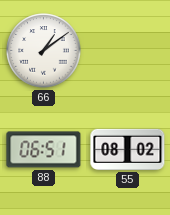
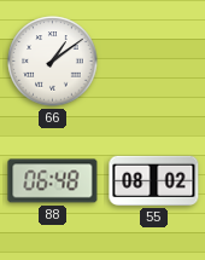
88: 06:51 -> 06:48 (53, 181)
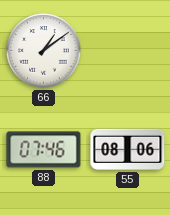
88: 06:48 -> 07:46 (44, 150)
55: 08:02 -> 08:06 (128, 149)
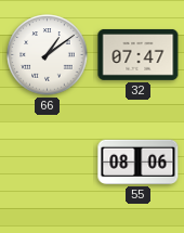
32: none -> 07:47 (139, 55)
88: 07:46 -> none (44, 150)
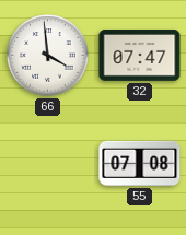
66: 1:09 -> 3:59 (48, 56)
55: 08:06 -> 07:08 (140, 163)
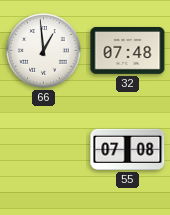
66: 3:59 -> 12:59 (44, 51)
32: 07:47 -> 07:48 (128, 51)
